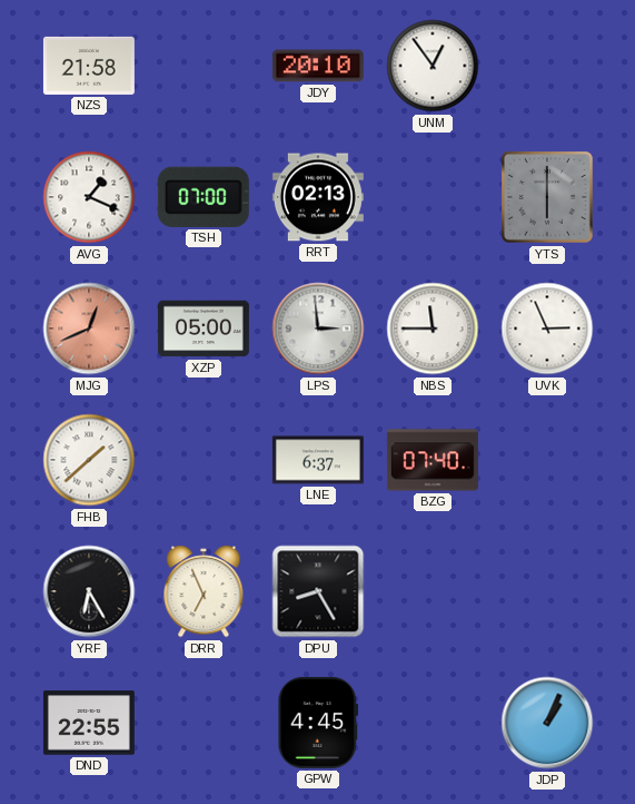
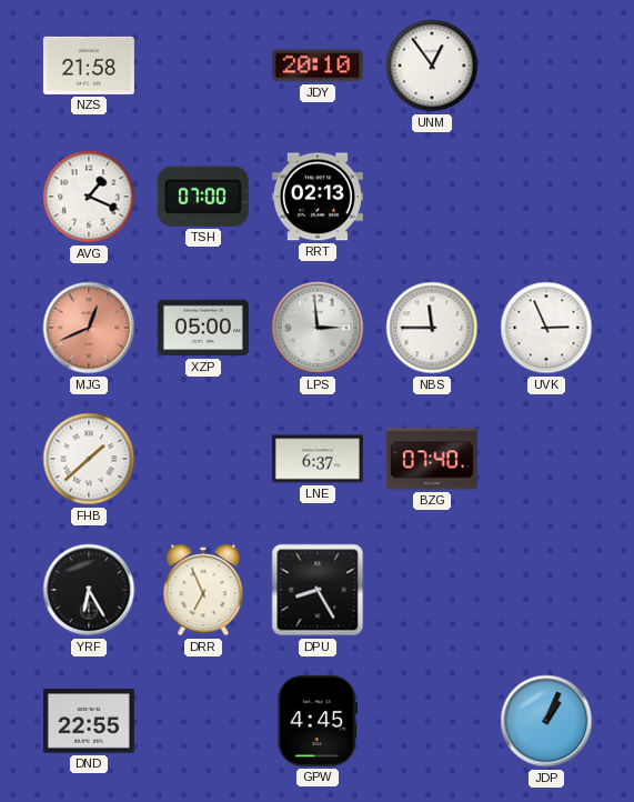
YTS: 6:00 -> none (547, 197)
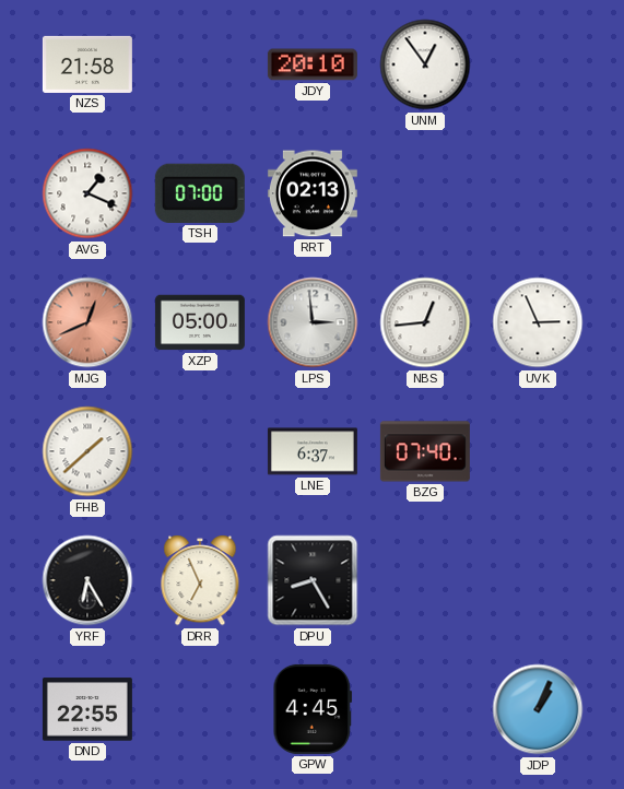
NBS: 11:45 -> 12:44 (425, 322)
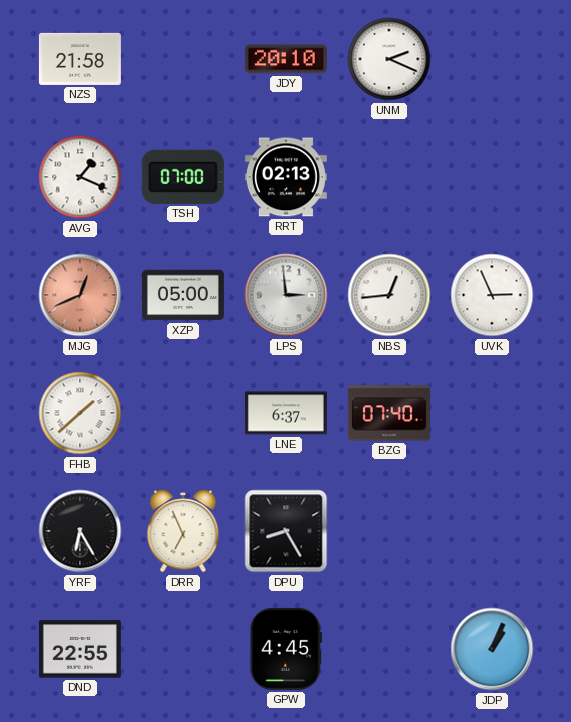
UNM: 12:54 -> 2:19 (389, 59)
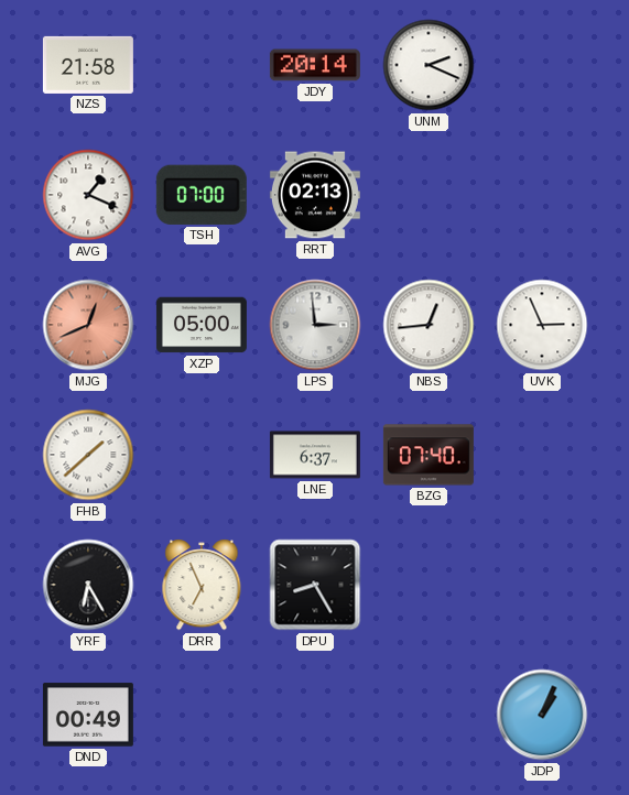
JDY: 20:10 -> 20:14 (315, 65)
DND: 22:55 -> 00:49 (88, 715)
GPW: 4:45 -> none (286, 649)
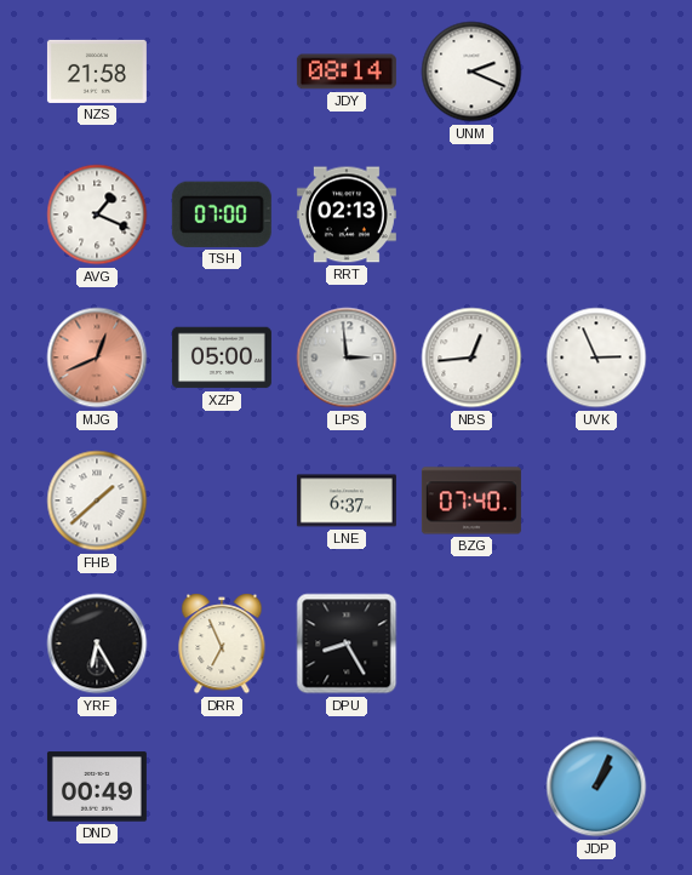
JDY: 20:14 -> 08:14 (347, 72)
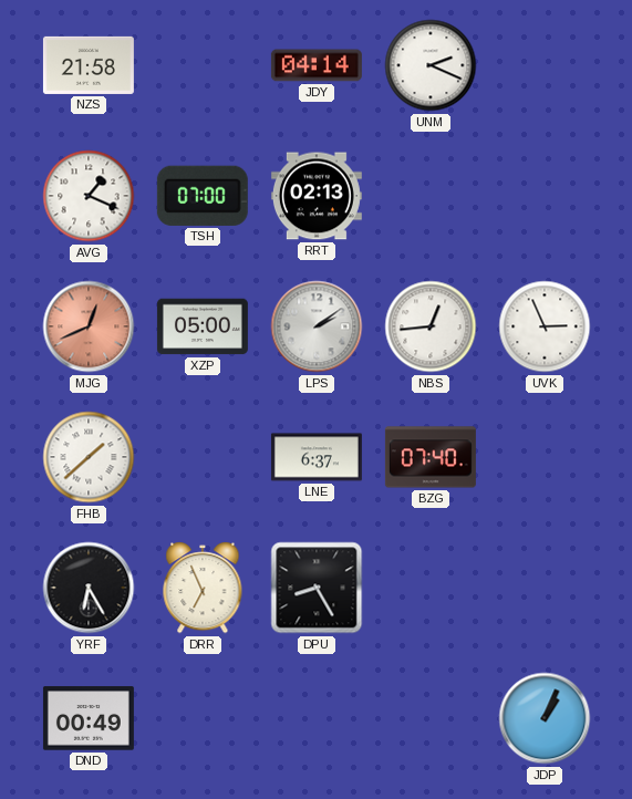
JDY: 08:14 -> 04:14 (317, 65)
LPS: 2:59 -> 2:09 (317, 326)
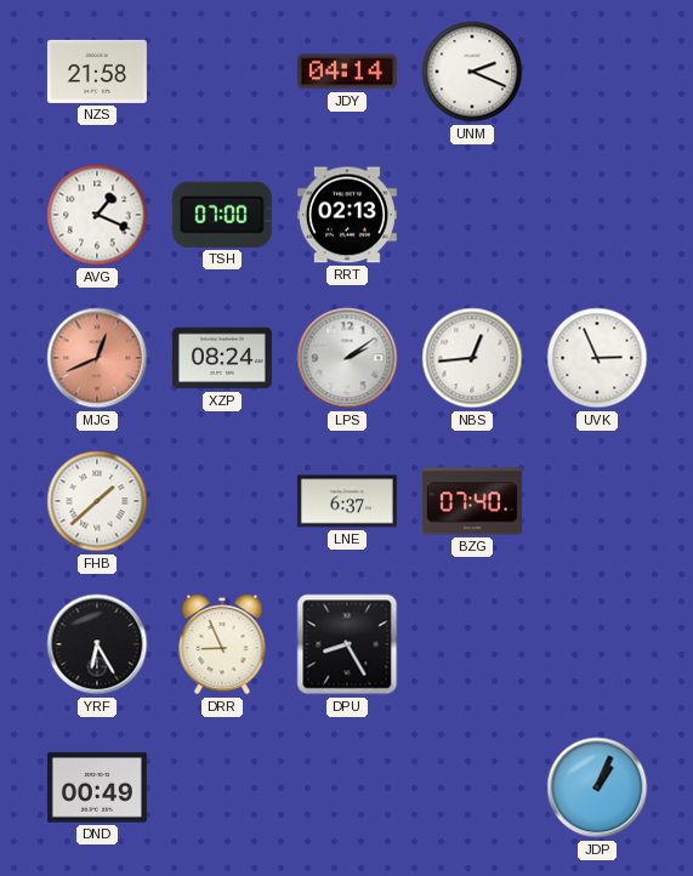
XZP: 05:00 -> 08:24 (222, 358)
DRR: 6:56 -> 8:56 (222, 644)
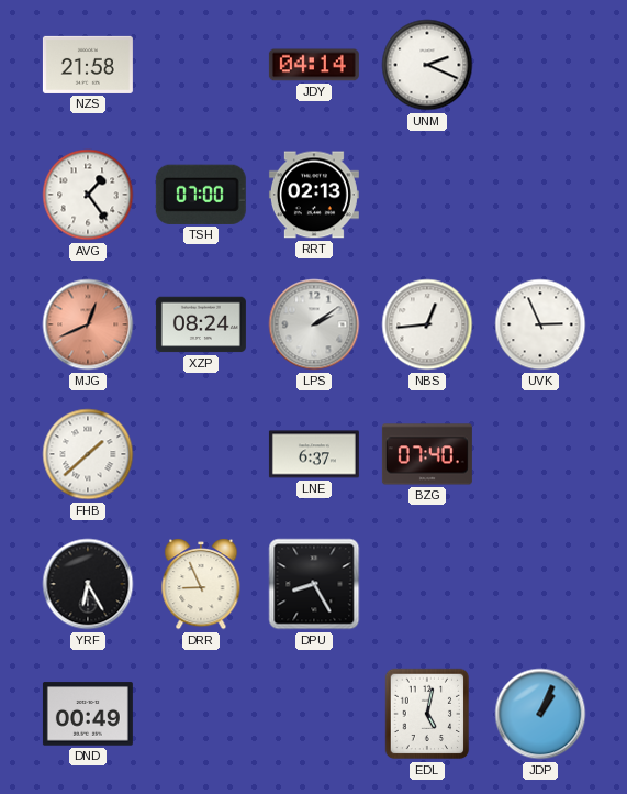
AVG: 1:19 -> 1:24 (88, 195)
EDL: none -> 5:02 (427, 714)
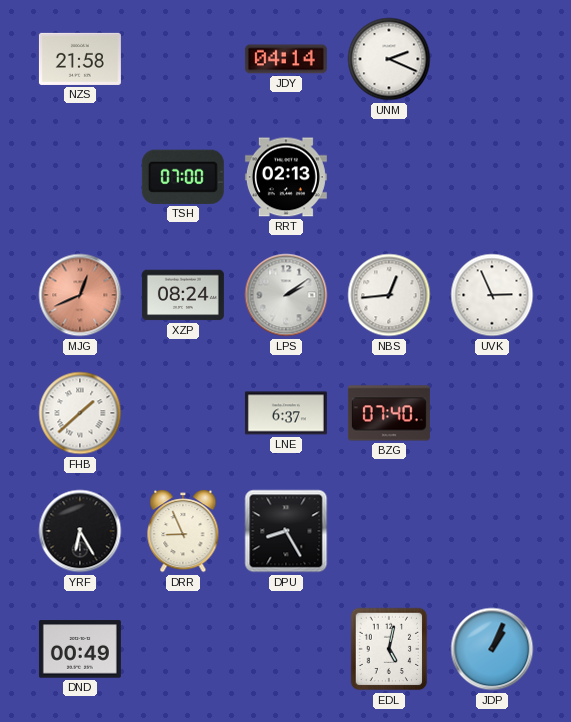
AVG: 1:24 -> none (88, 195)
